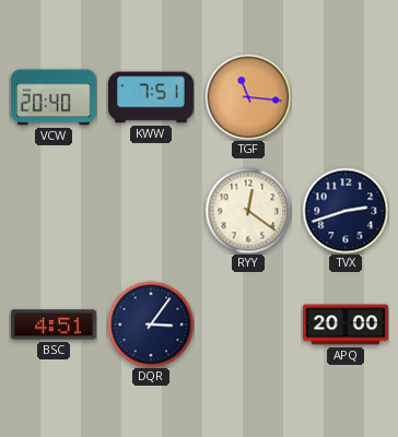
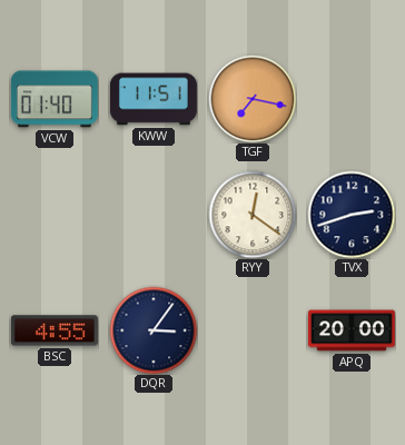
VCW: 20:40 -> 01:40 (55, 99)
KWW: 7:51 -> 11:51 (154, 99)
TGF: 11:16 -> 7:17 (253, 99)
BSC: 4:51 -> 4:55 (55, 330)
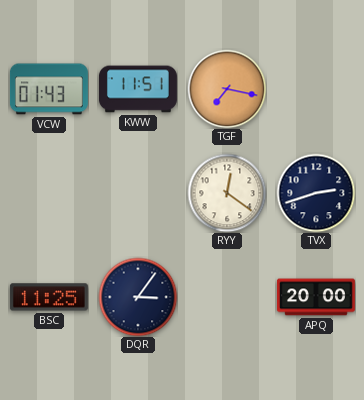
VCW: 01:40 -> 01:43 (49, 89)
BSC: 4:55 -> 11:25 (49, 297)
